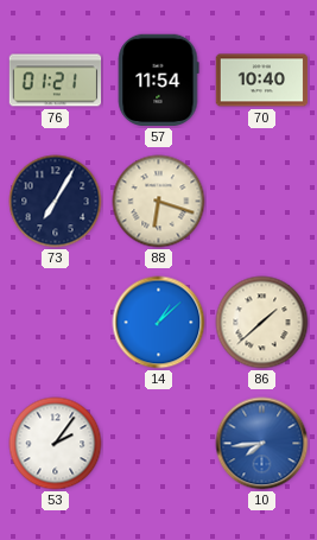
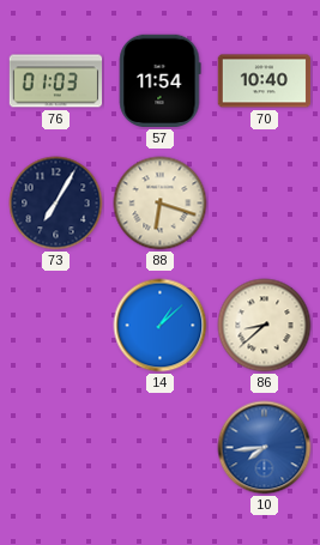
76: 01:21 -> 01:03 (56, 81)
86: 1:38 -> 8:38 (265, 326)
53: 2:06 -> none (56, 444)
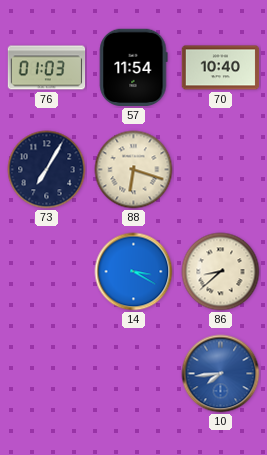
14: 1:08 -> 3:20 (134, 272)
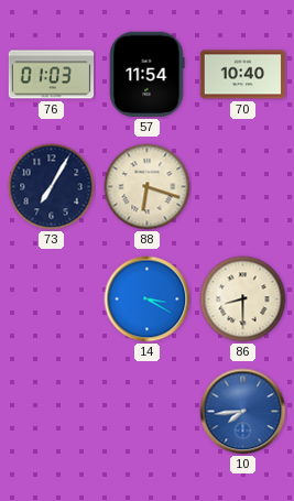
86: 8:38 -> 8:30 (243, 299)
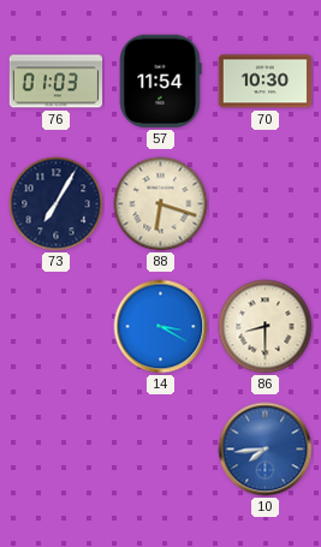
70: 10:40 -> 10:30 (266, 82)
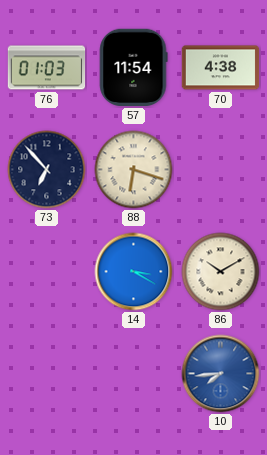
70: 10:30 -> 4:38 (221, 68)
73: 7:05 -> 6:53 (47, 170)
86: 8:30 -> 10:10 (221, 272)
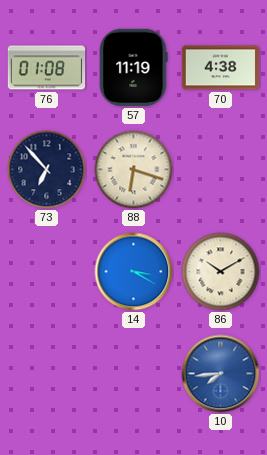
76: 01:03 -> 01:08 (47, 68)
57: 11:54 -> 11:19 (133, 68)
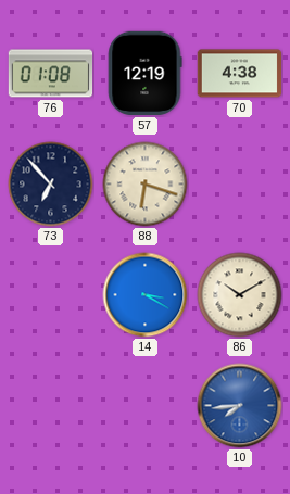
57: 11:19 -> 12:19 (144, 74)
